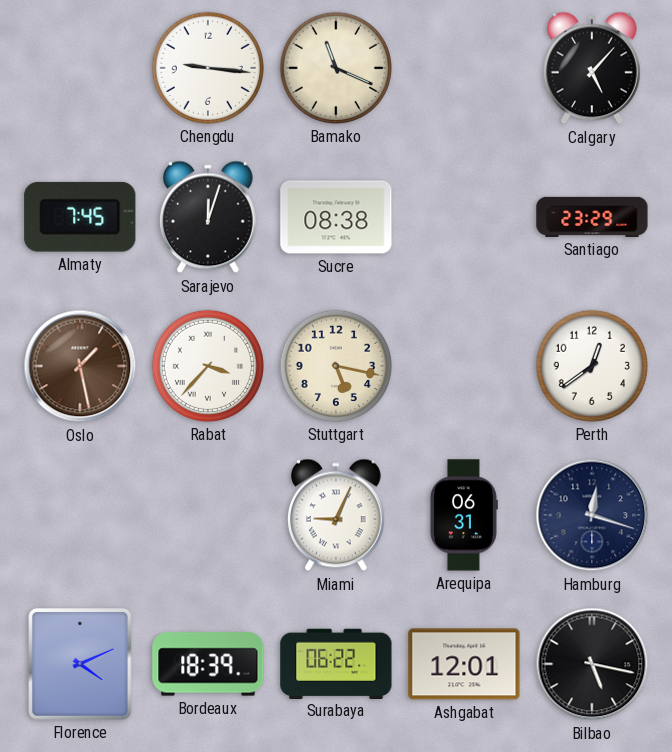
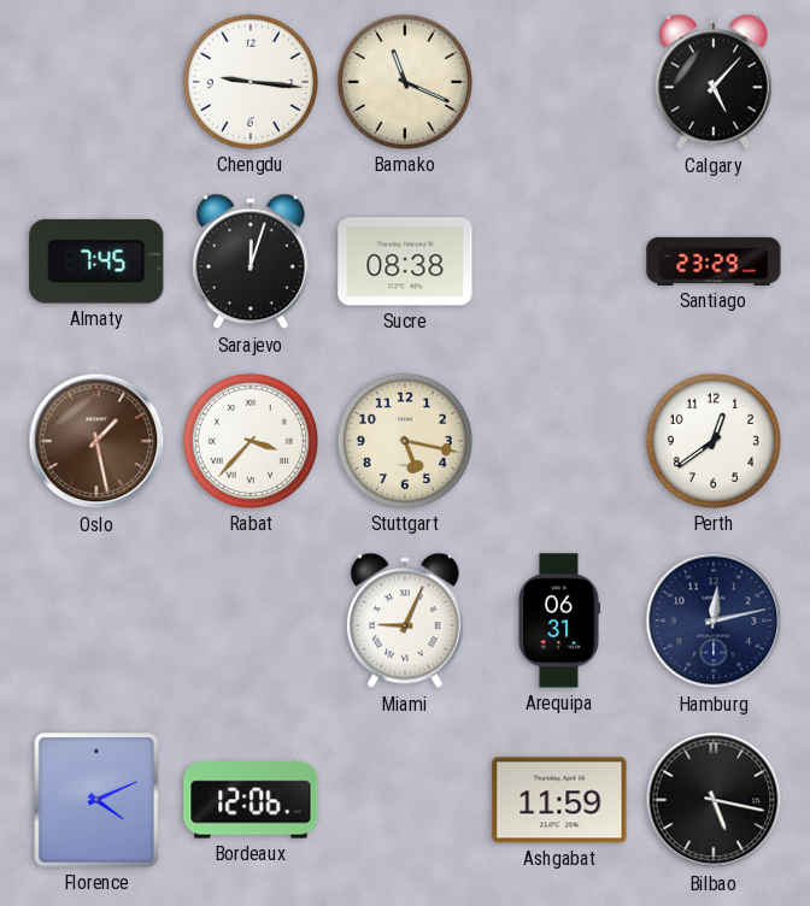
Hamburg: 12:18 -> 12:13 (714, 620)
Bordeaux: 18:39 -> 12:06 (251, 800)
Surabaya: 06:22 -> none (336, 663)
Ashgabat: 12:01 -> 11:59 (559, 800)
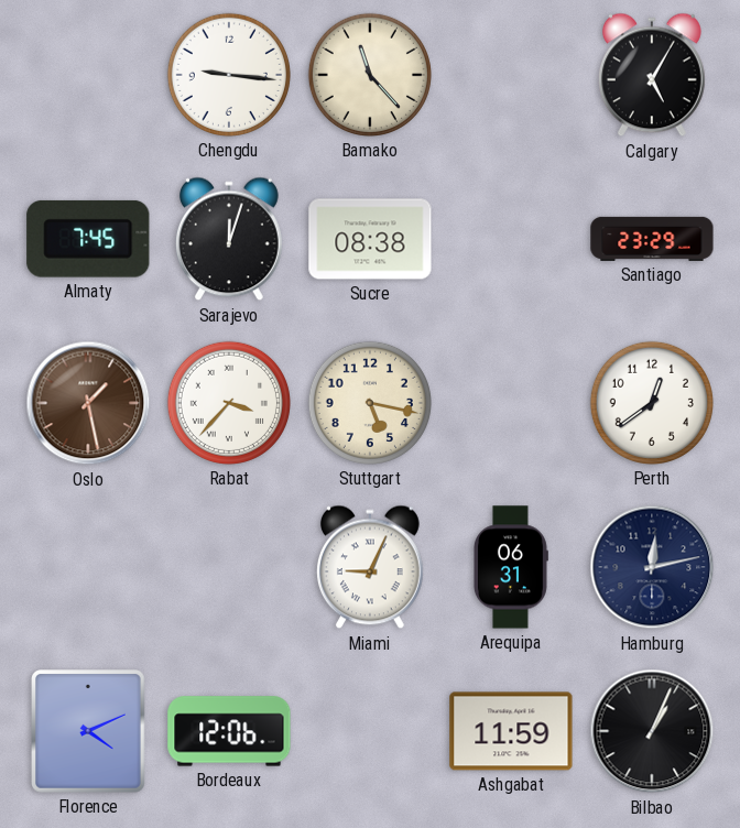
Bamako: 11:19 -> 11:23 (370, 75)
Calgary: 5:07 -> 5:05 (652, 75)
Bilbao: 5:17 -> 1:04 (652, 731)
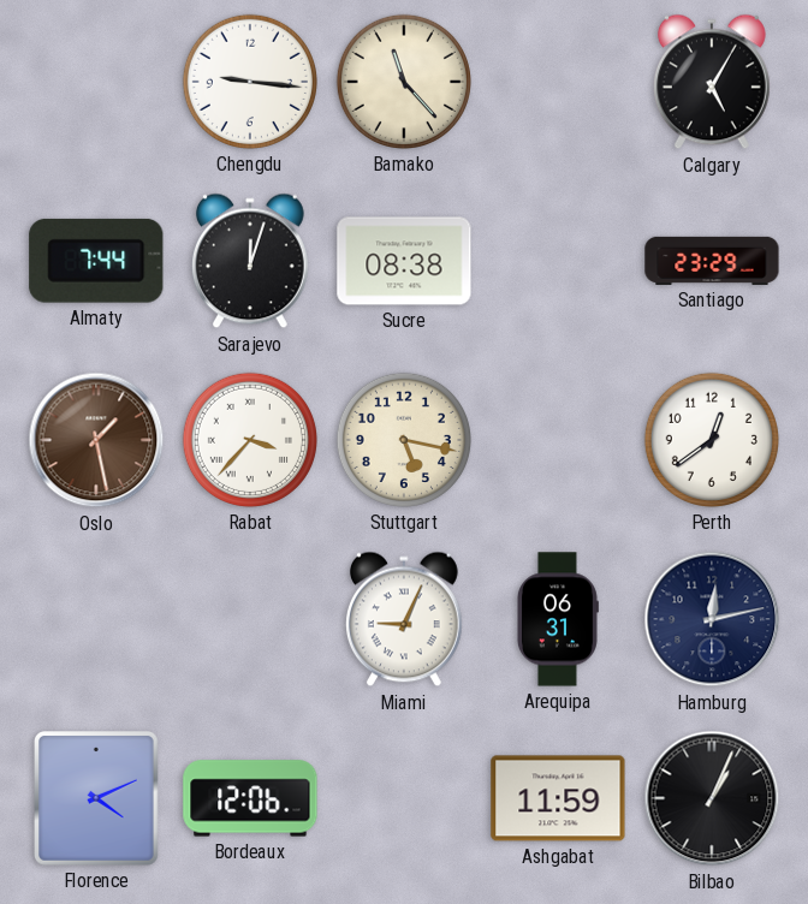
Almaty: 7:45 -> 7:44 (96, 261)
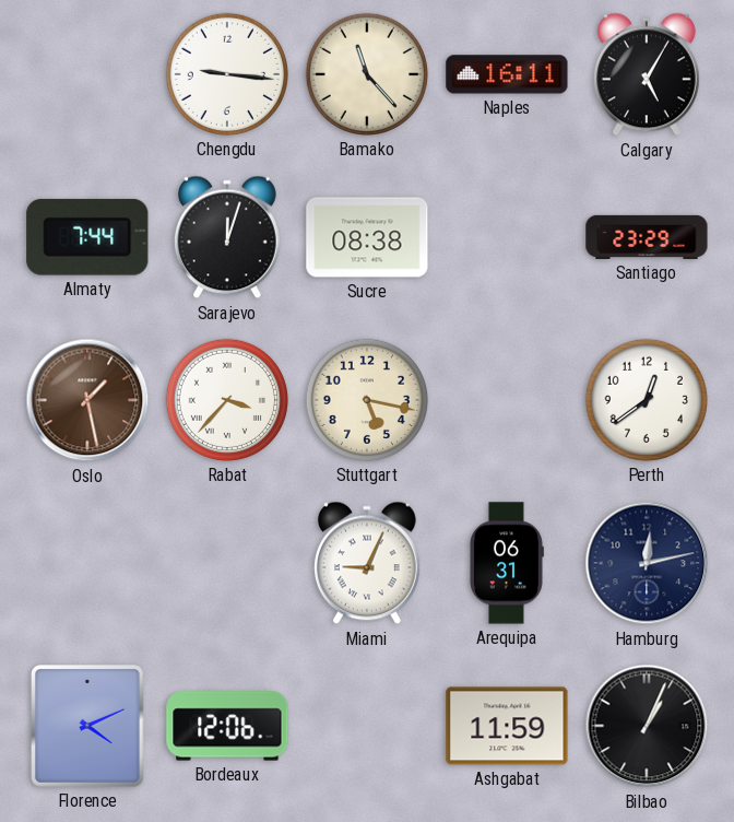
Naples: none -> 16:11 (507, 74)
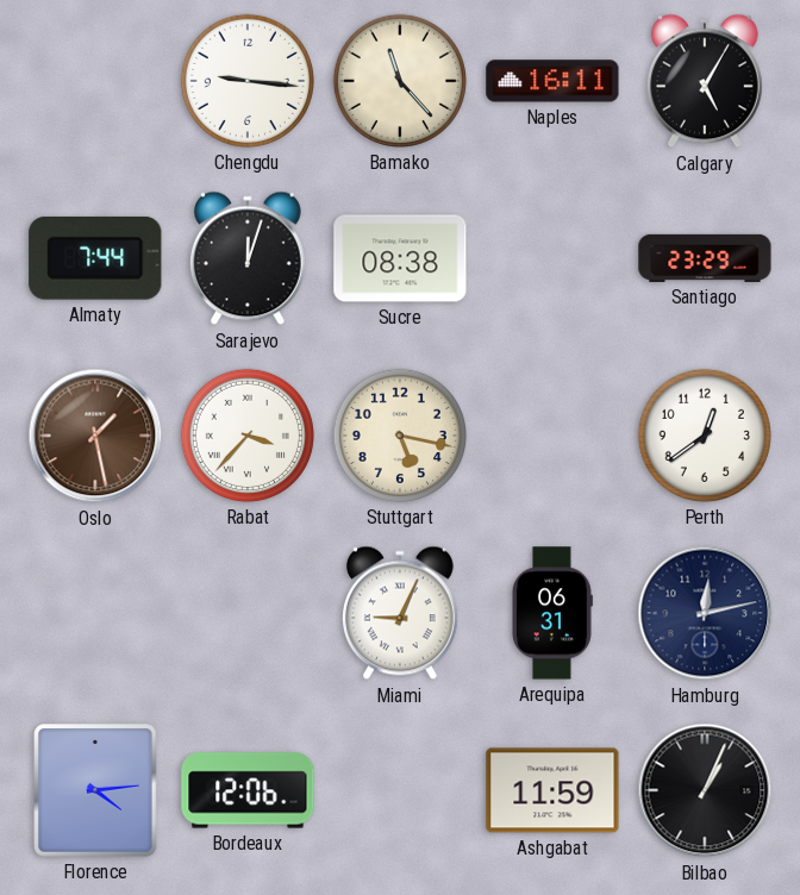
Florence: 4:11 -> 4:14 (95, 790)
